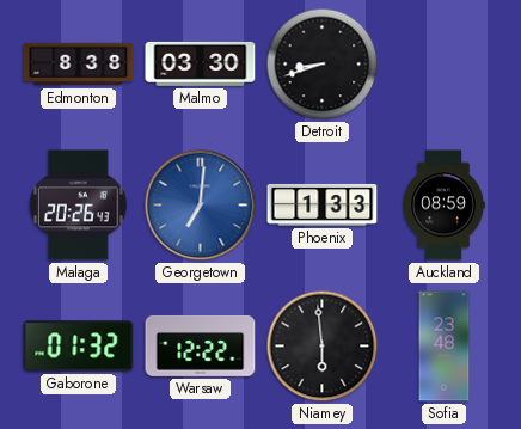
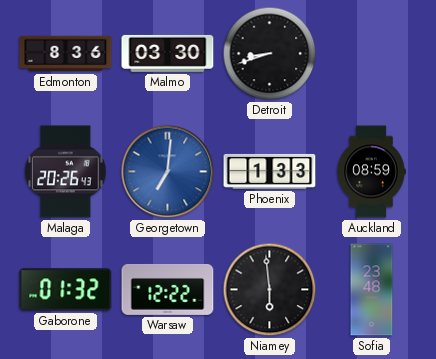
Edmonton: 8:38 -> 8:36 (66, 54)
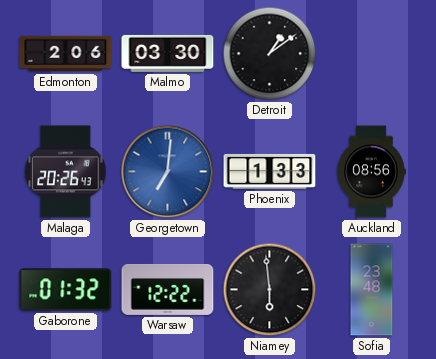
Edmonton: 8:36 -> 2:06 (66, 54)
Detroit: 8:42 -> 1:09 (270, 54)
Auckland: 08:59 -> 08:56 (371, 172)
